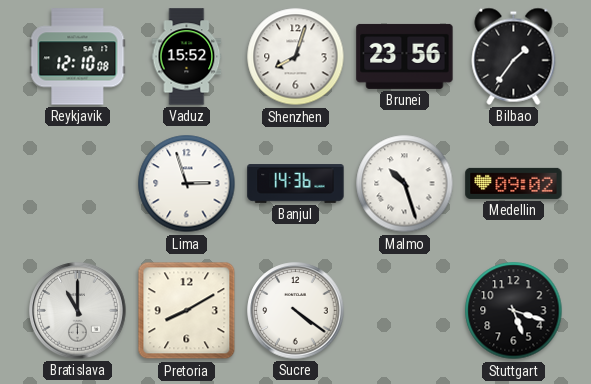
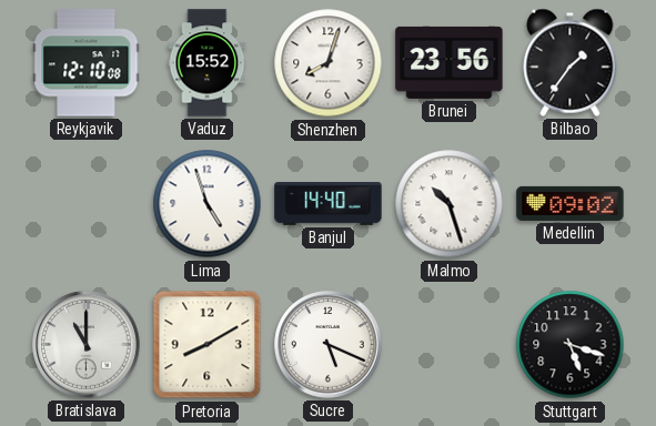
Lima: 2:57 -> 4:57 (208, 204)
Banjul: 14:36 -> 14:40 (329, 204)
Sucre: 4:21 -> 5:19 (329, 345)
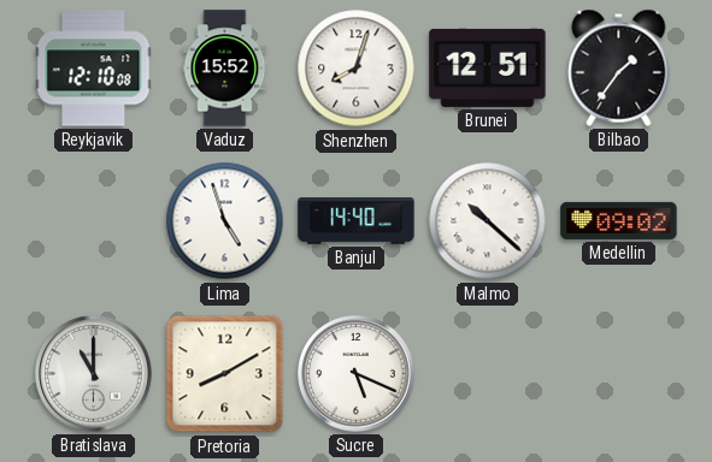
Brunei: 23:56 -> 12:51 (488, 67)
Malmo: 10:27 -> 10:22 (488, 221)
Stuttgart: 5:18 -> none (571, 345)
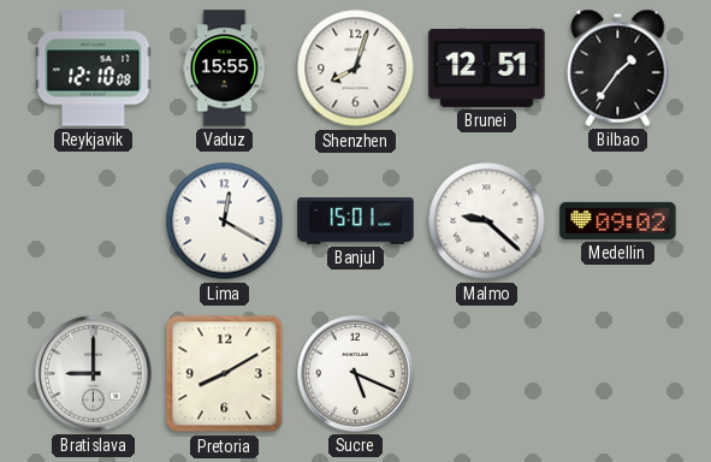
Vaduz: 15:52 -> 15:55 (225, 69)
Lima: 4:57 -> 12:20 (225, 221)
Banjul: 14:40 -> 15:01 (356, 221)
Malmo: 10:22 -> 9:22 (487, 221)
Bratislava: 11:00 -> 9:00 (94, 374)
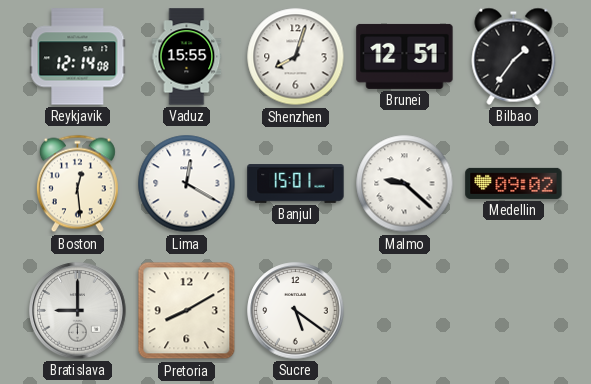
Reykjavik: 12:10 -> 12:14 (78, 57)
Boston: none -> 12:29 (77, 184)
Sucre: 5:19 -> 5:21 (296, 311)
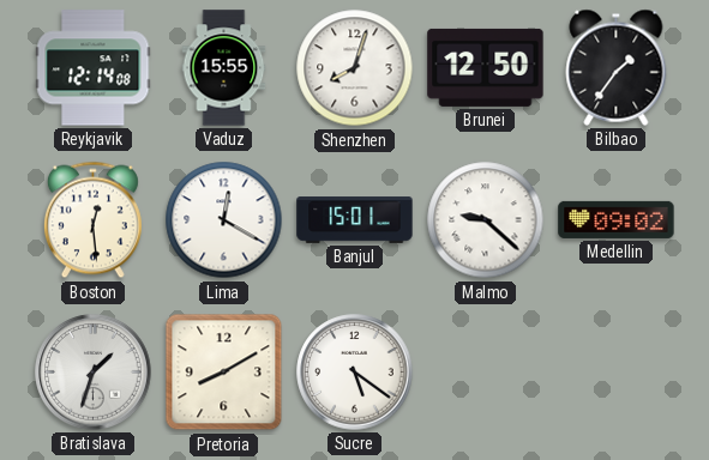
Brunei: 12:51 -> 12:50 (486, 67)
Bratislava: 9:00 -> 1:33 (94, 373)
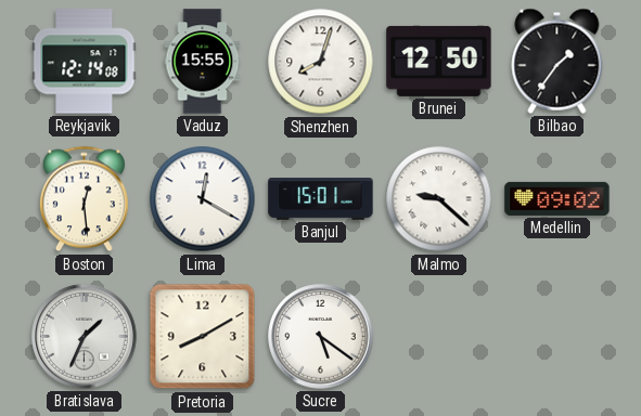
Bratislava: 1:33 -> 1:34 (85, 337)
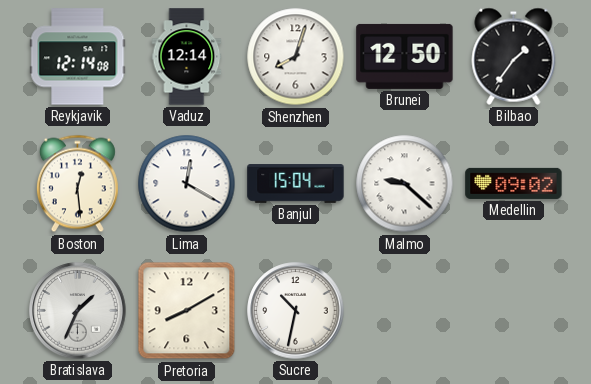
Vaduz: 15:55 -> 12:14 (187, 57)
Banjul: 15:01 -> 15:04 (296, 184)
Sucre: 5:21 -> 10:32 (296, 311)
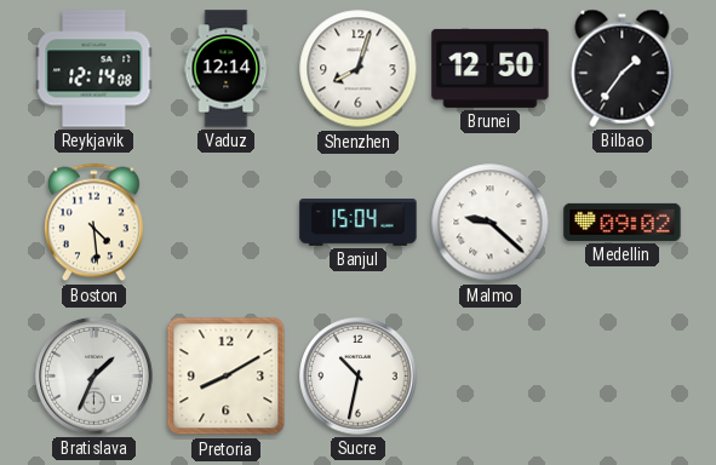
Boston: 12:29 -> 4:29 (93, 223)
Lima: 12:20 -> none (187, 184)
